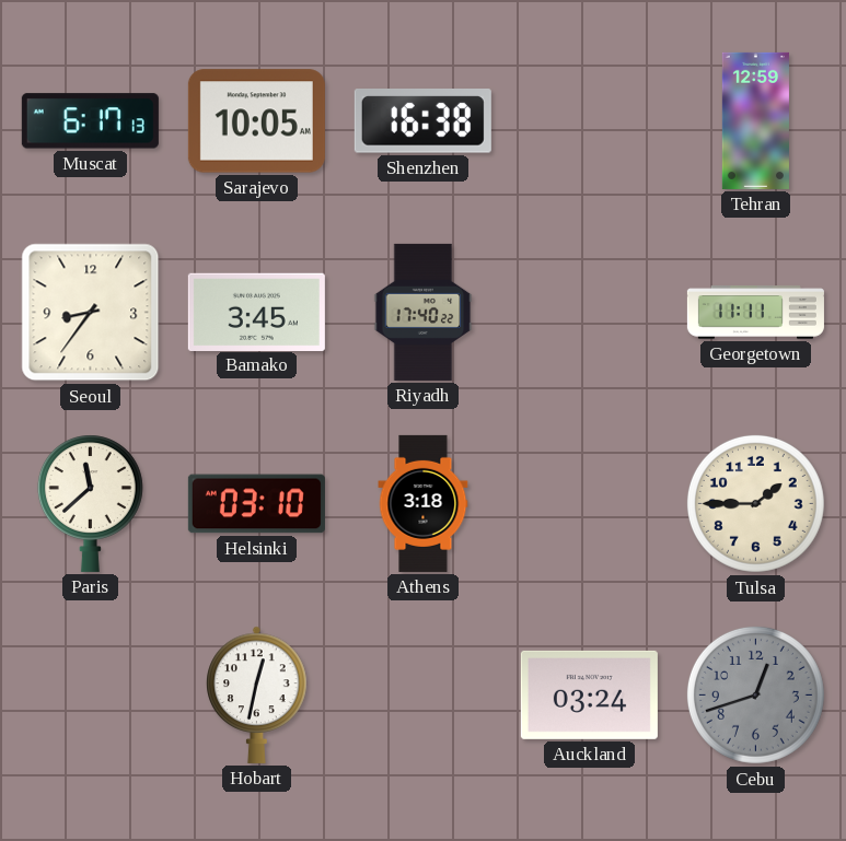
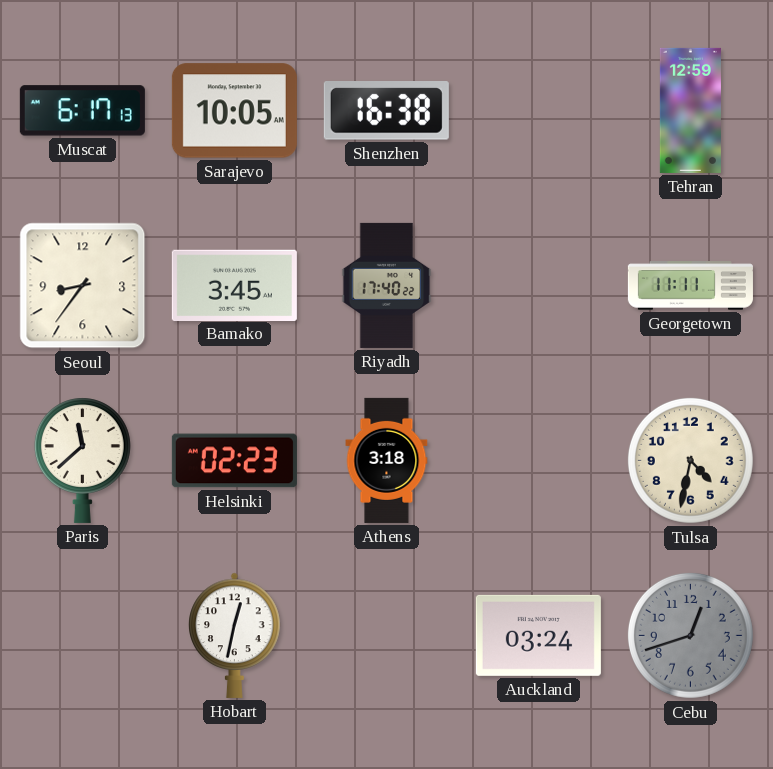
Helsinki: 03:10 -> 02:23 (234, 461)
Tulsa: 1:45 -> 4:32 (690, 460)
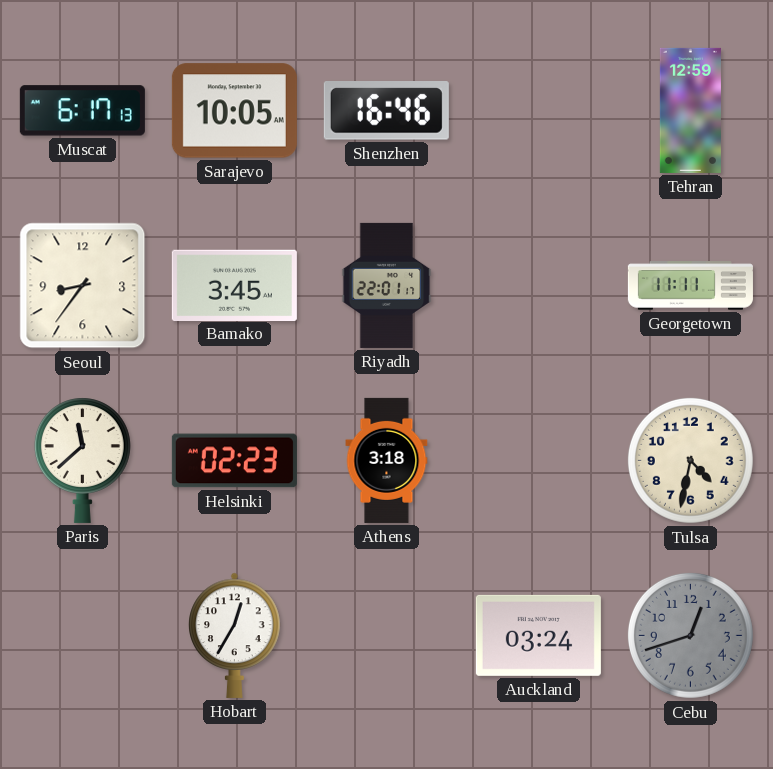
Shenzhen: 16:38 -> 16:46 (386, 111)
Riyadh: 17:40 -> 22:01 (387, 285)
Hobart: 12:32 -> 12:35 (235, 635)
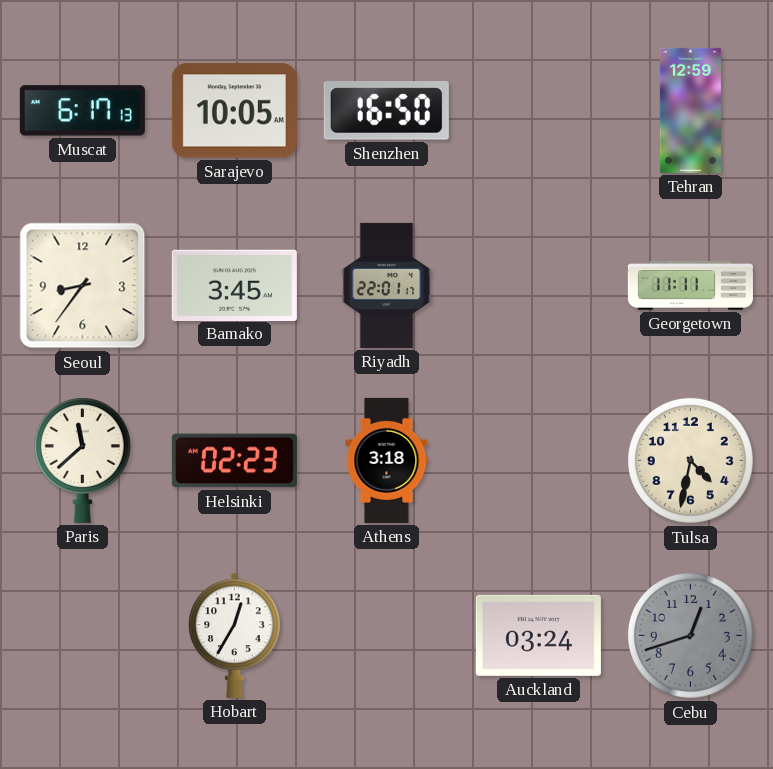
Shenzhen: 16:46 -> 16:50 (386, 111)
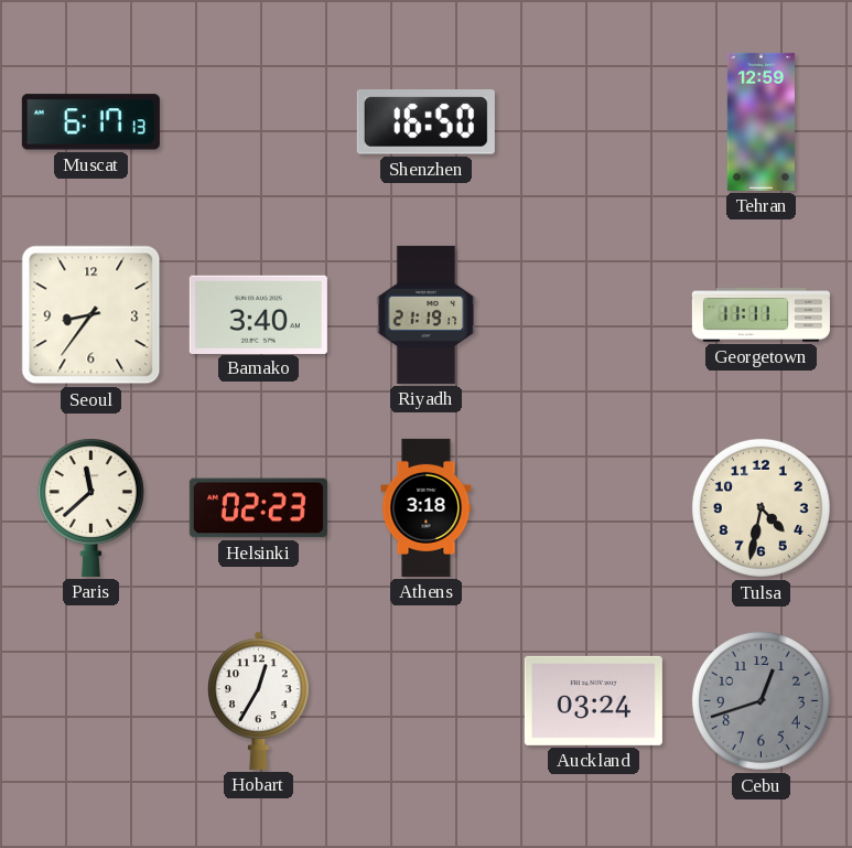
Sarajevo: 10:05 -> none (234, 111)
Bamako: 3:45 -> 3:40 (258, 314)
Riyadh: 22:01 -> 21:19 (427, 314)
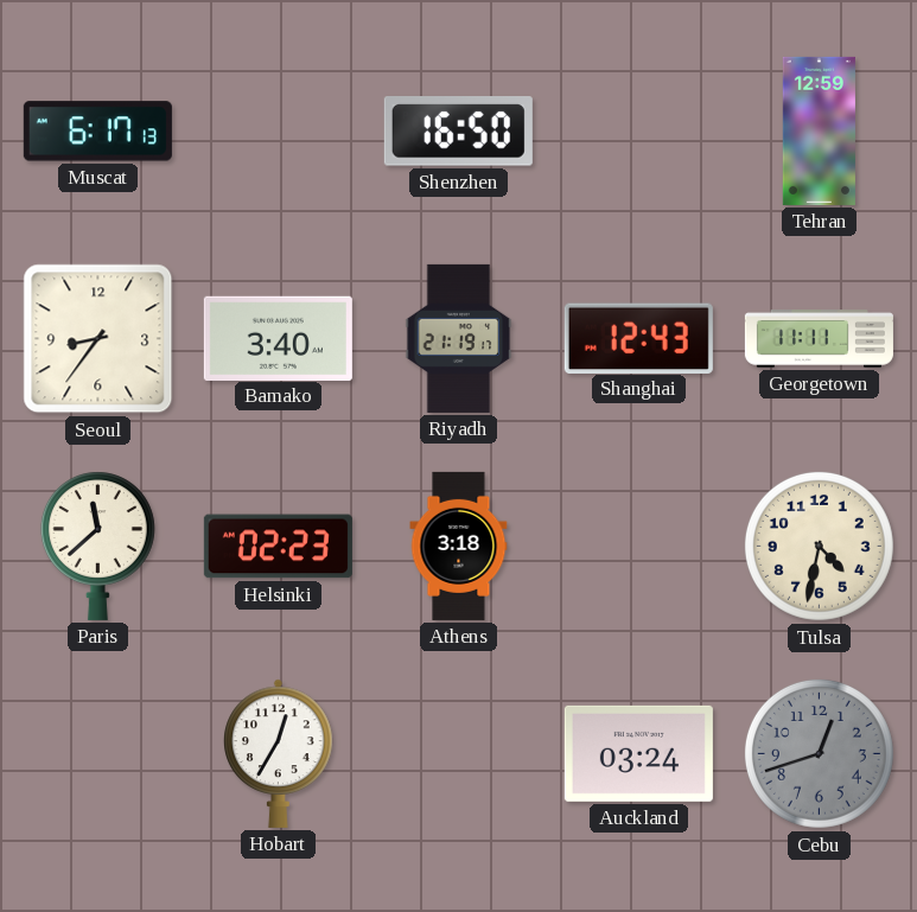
Shanghai: none -> 12:43 (638, 338)
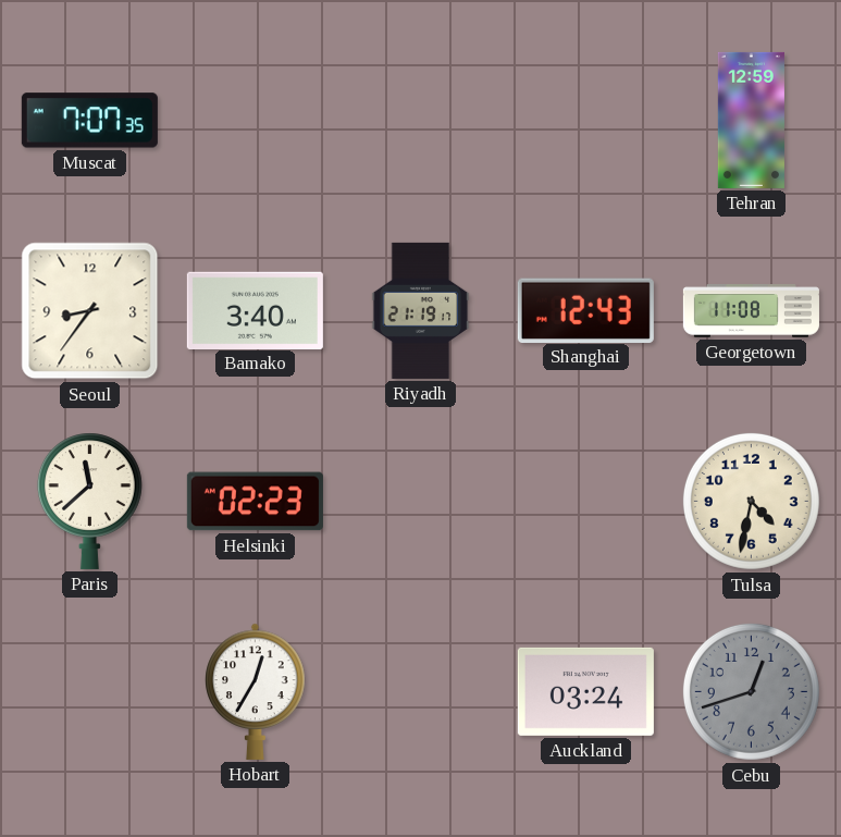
Muscat: 6:17 -> 7:07 (89, 121)
Shenzhen: 16:50 -> none (458, 132)
Georgetown: 11:11 -> 11:08 (751, 311)
Athens: 3:18 -> none (459, 546)
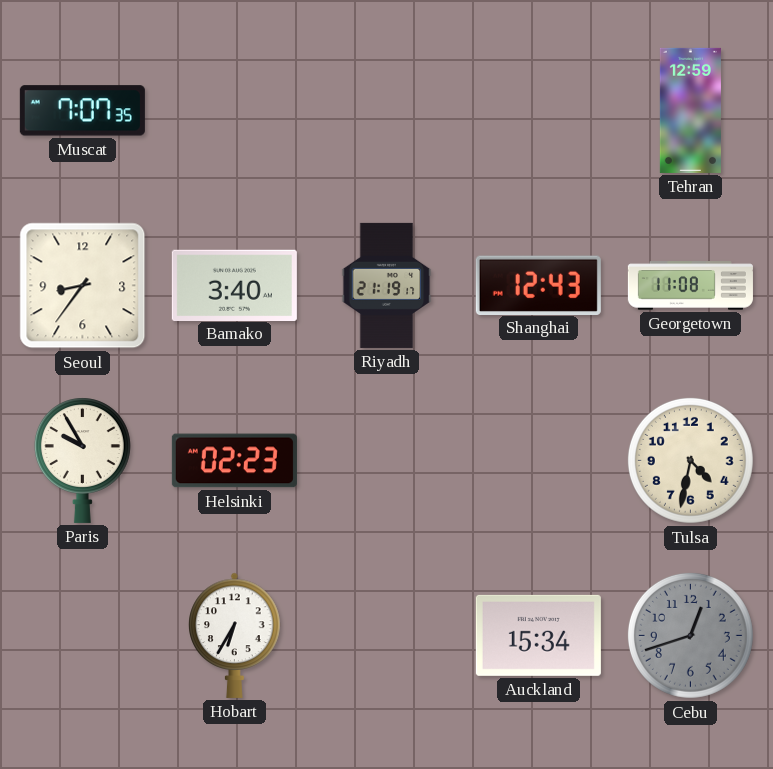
Paris: 11:38 -> 9:55 (82, 460)
Hobart: 12:35 -> 6:35 (235, 635)
Auckland: 03:24 -> 15:34 (538, 635)
